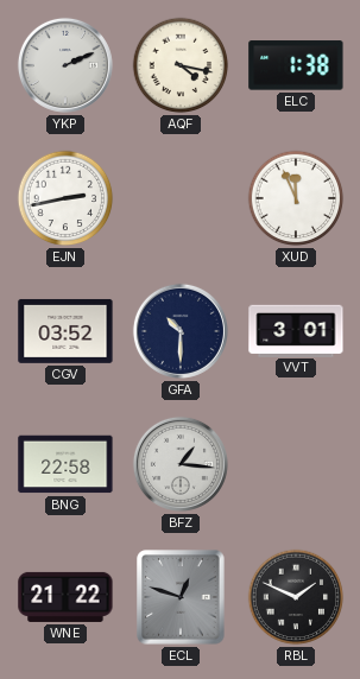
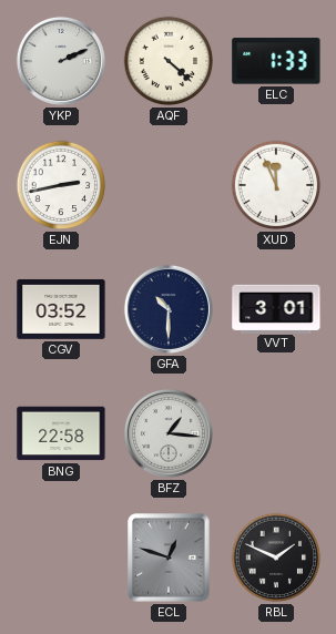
AQF: 4:17 -> 4:22 (169, 61)
ELC: 1:38 -> 1:33 (276, 61)
WNE: 21:22 -> none (65, 597)
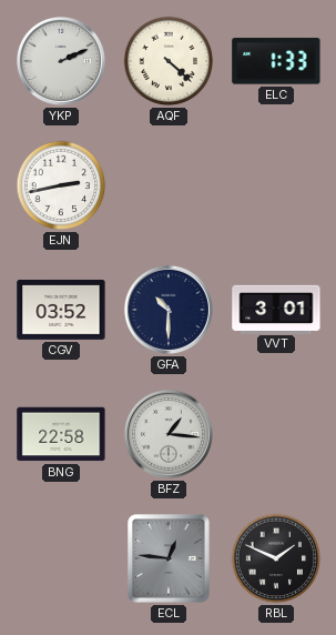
XUD: 11:56 -> none (276, 185)
ECL: 12:48 -> 12:46 (169, 558)
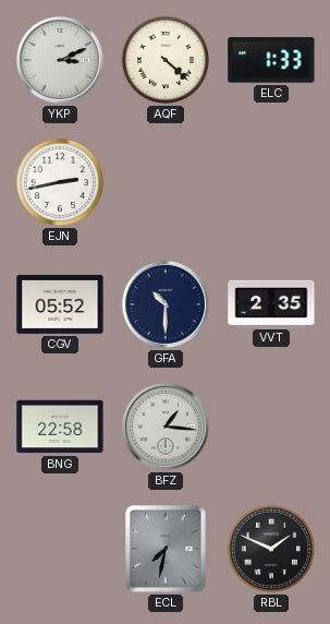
YKP: 2:11 -> 3:11 (60, 60)
CGV: 03:52 -> 05:52 (60, 304)
VVT: 3:01 -> 2:35 (271, 303)
ECL: 12:46 -> 7:32 (166, 549)
